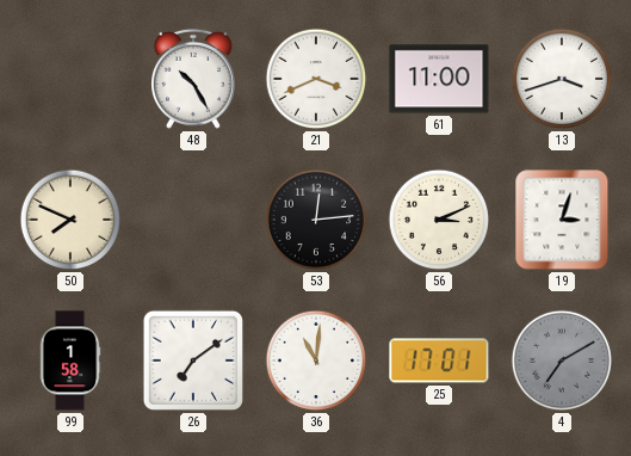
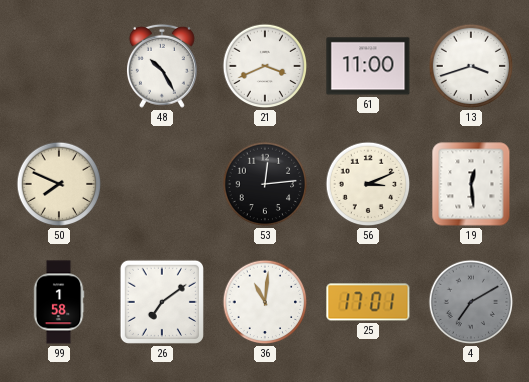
19: 3:03 -> 12:29 (471, 184)
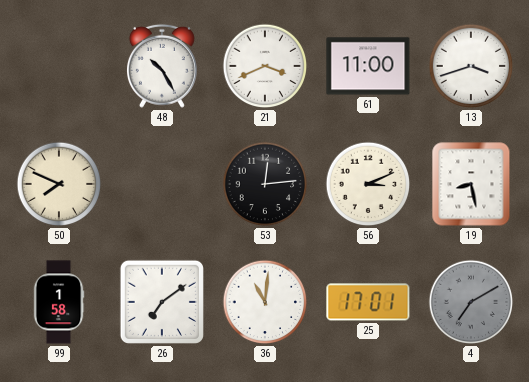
19: 12:29 -> 8:28 (471, 184)
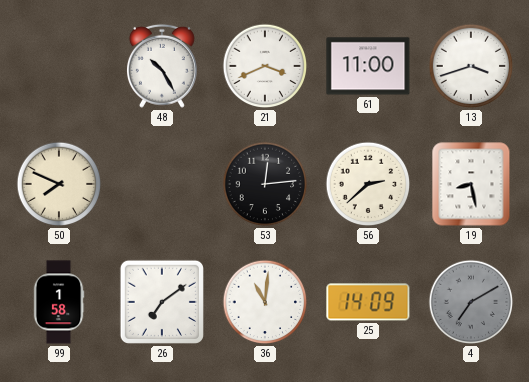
56: 3:11 -> 2:38 (368, 184)
25: 17:01 -> 14:09 (368, 302)
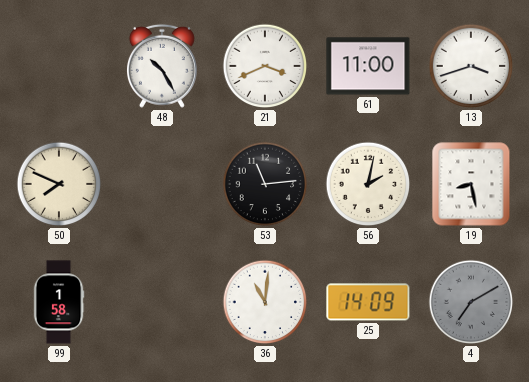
53: 12:14 -> 11:14 (265, 184)
56: 2:38 -> 2:02 (368, 184)
26: 7:09 -> none (162, 302)
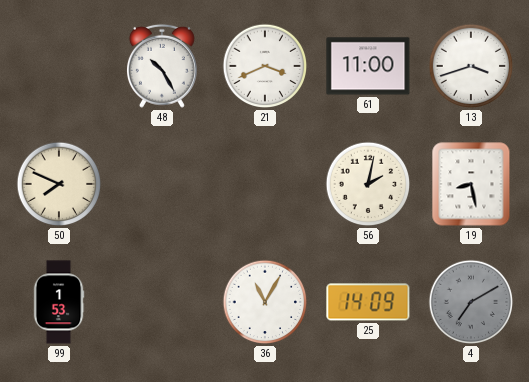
53: 11:14 -> none (265, 184)
99: 1:58 -> 1:53 (59, 302)
36: 11:01 -> 11:05 (265, 302)
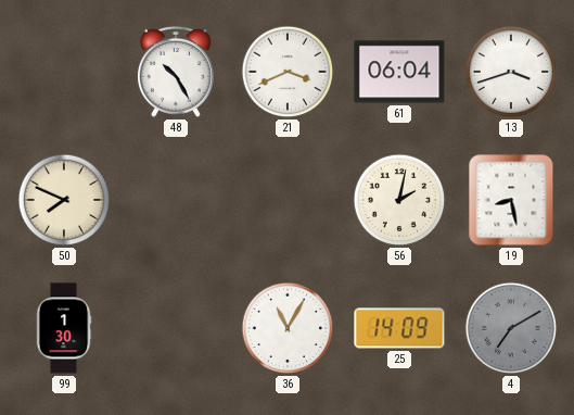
61: 11:00 -> 06:04 (399, 72)
99: 1:53 -> 1:30 (64, 328)
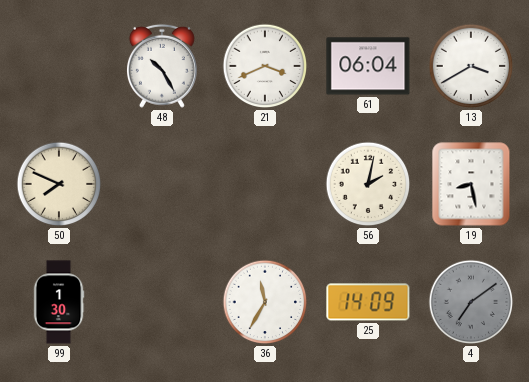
13: 3:42 -> 3:40 (471, 66)
36: 11:05 -> 11:35 (265, 302)
4: 7:10 -> 7:09 (471, 302)
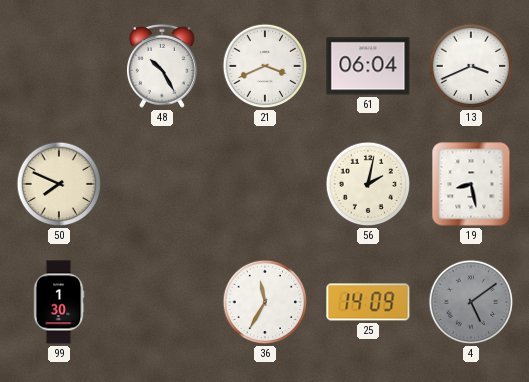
13: 3:40 -> 3:41 (471, 66)
4: 7:09 -> 5:09 (471, 302)
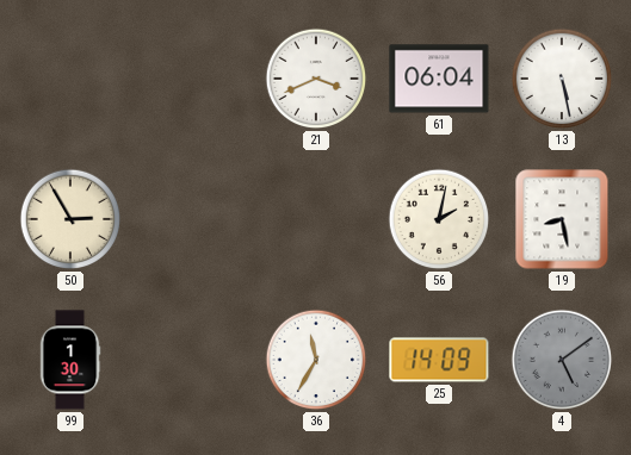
48: 10:25 -> none (162, 66)
13: 3:41 -> 5:28 (562, 79)
50: 7:49 -> 2:55 (70, 219)
